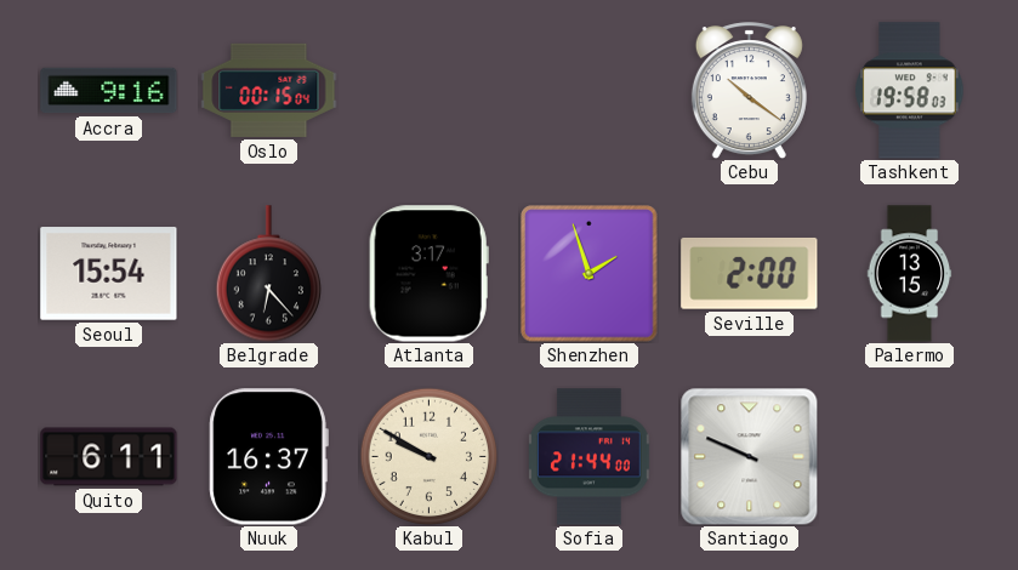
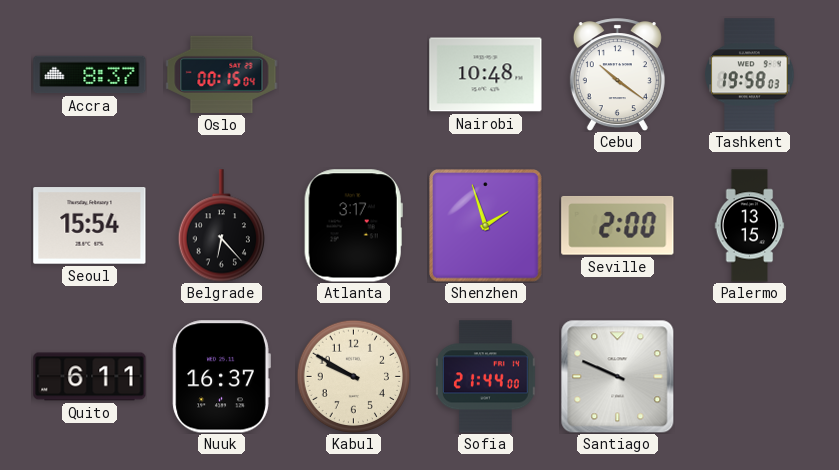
Accra: 9:16 -> 8:37 (90, 75)
Nairobi: none -> 10:48 (486, 75)
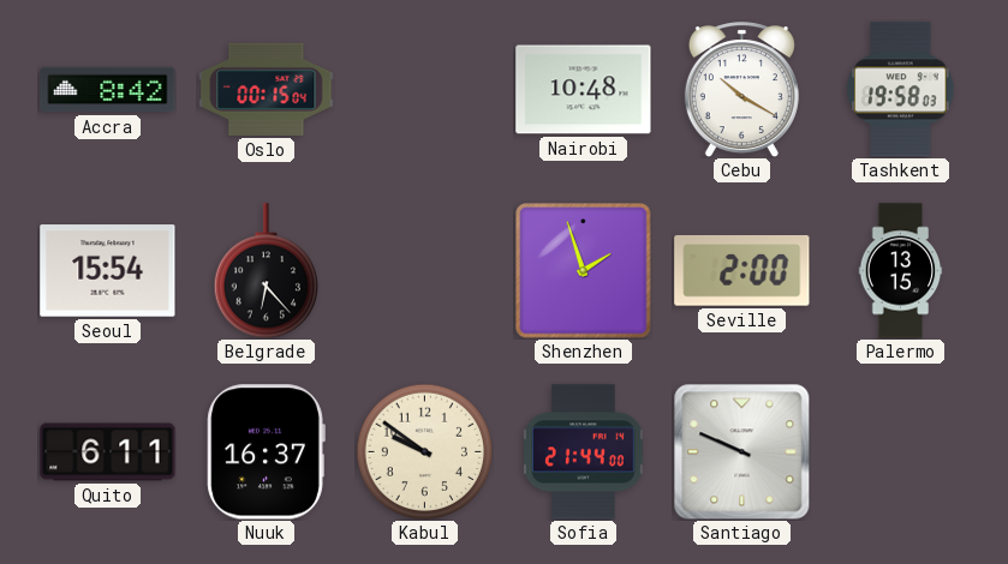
Accra: 8:37 -> 8:42 (108, 90)
Cebu: 10:21 -> 10:20 (741, 90)
Atlanta: 3:17 -> none (353, 226)
Kabul: 9:50 -> 9:51 (424, 451)
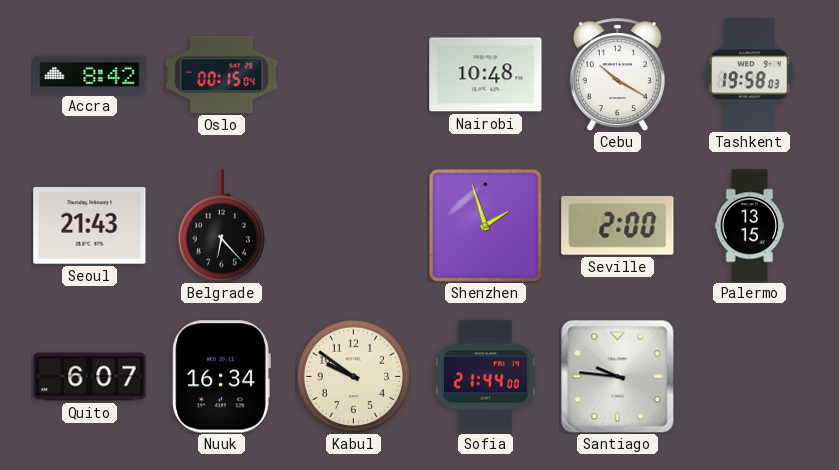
Seoul: 15:54 -> 21:43 (90, 226)
Quito: 6:11 -> 6:07 (90, 377)
Nuuk: 16:37 -> 16:34 (221, 377)
Santiago: 9:49 -> 9:46 (617, 376)
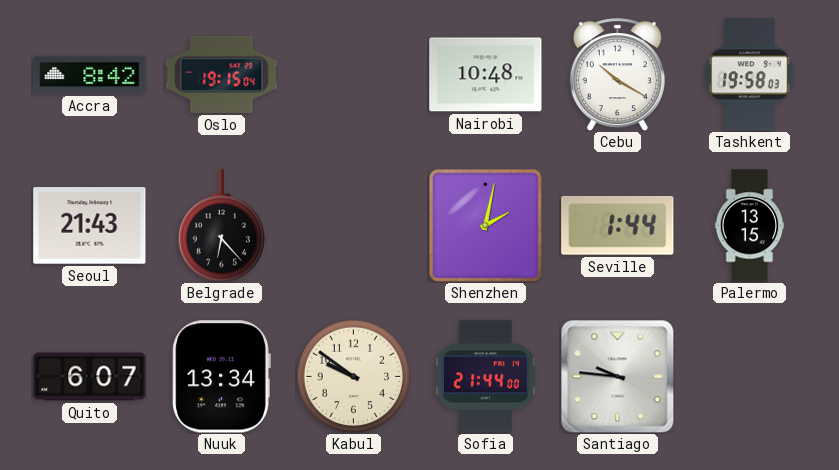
Oslo: 00:15 -> 19:15 (222, 74)
Shenzhen: 1:57 -> 2:02 (486, 226)
Seville: 2:00 -> 1:44 (618, 226)
Nuuk: 16:34 -> 13:34 (221, 377)
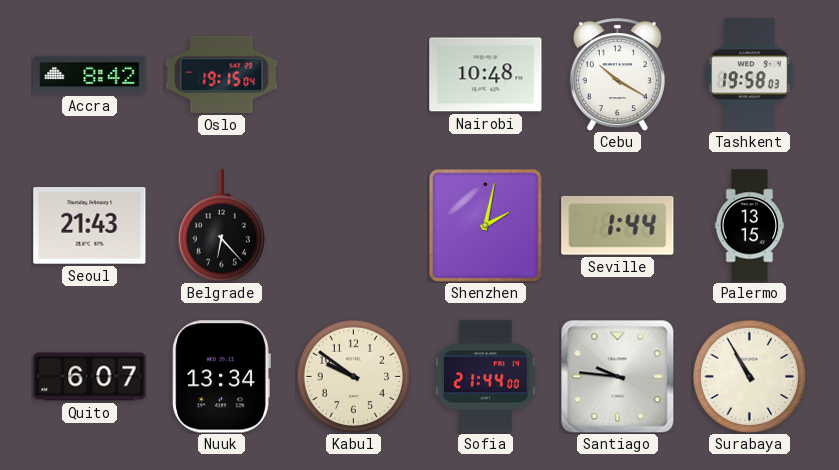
Surabaya: none -> 10:55 (749, 376)
